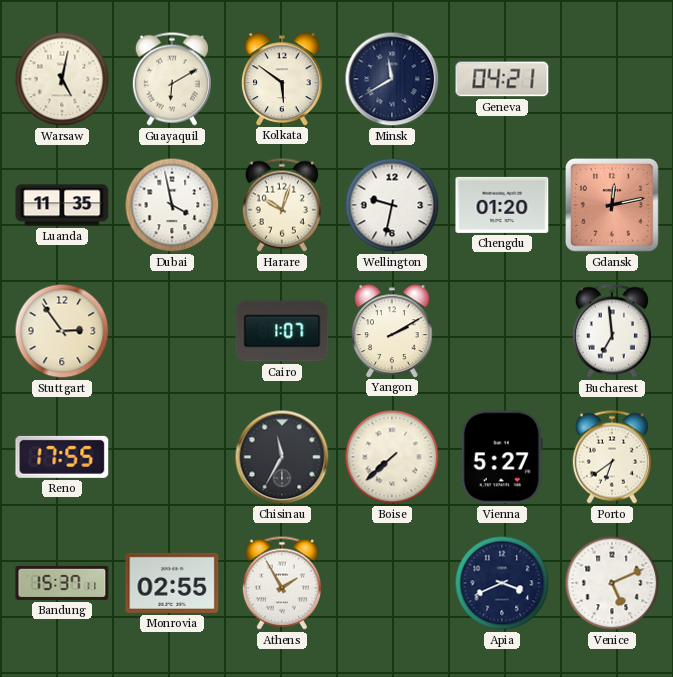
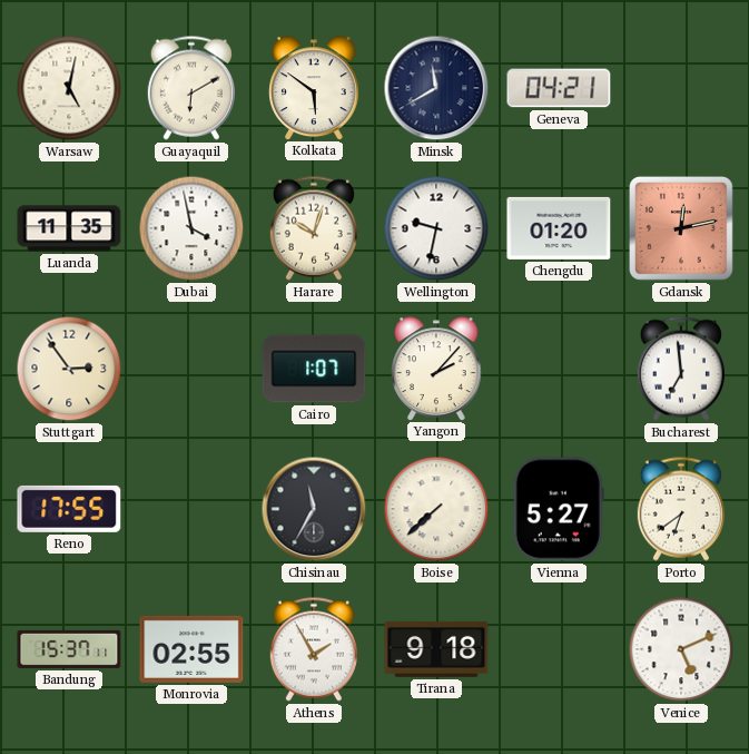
Yangon: 2:10 -> 2:07 (436, 369)
Tirana: none -> 9:18 (436, 649)
Apia: 3:41 -> none (502, 583)
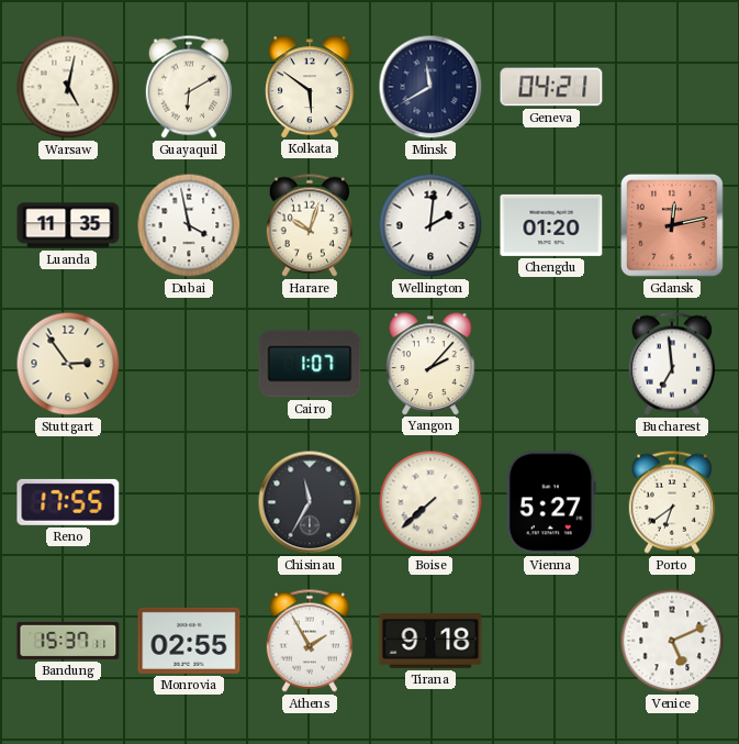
Wellington: 9:32 -> 2:01 (430, 225)
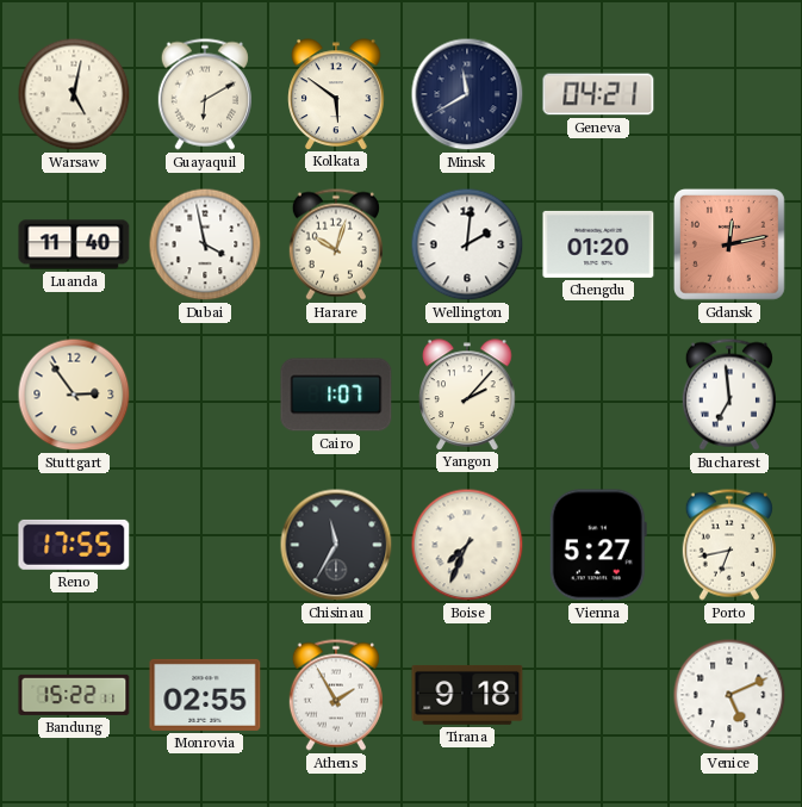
Luanda: 11:35 -> 11:40 (74, 244)
Boise: 7:38 -> 7:34 (467, 545)
Porto: 6:39 -> 6:43 (729, 545)
Bandung: 15:37 -> 15:22 (74, 695)
